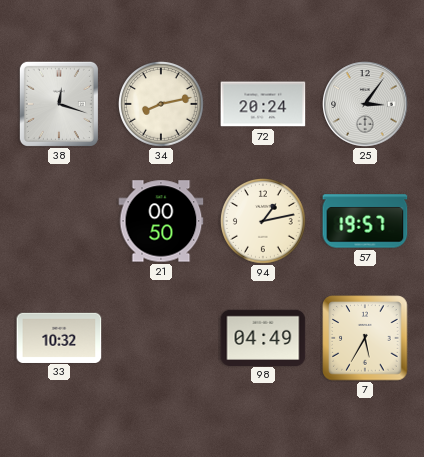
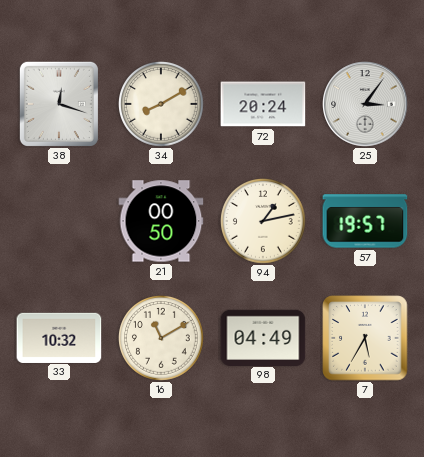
34: 8:13 -> 8:10 (162, 105)
16: none -> 11:10 (162, 339)
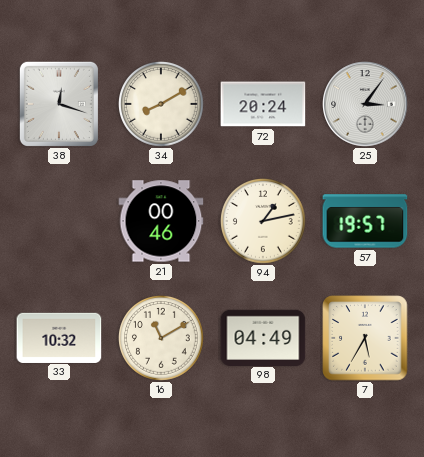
21: 00:50 -> 00:46 (161, 221)
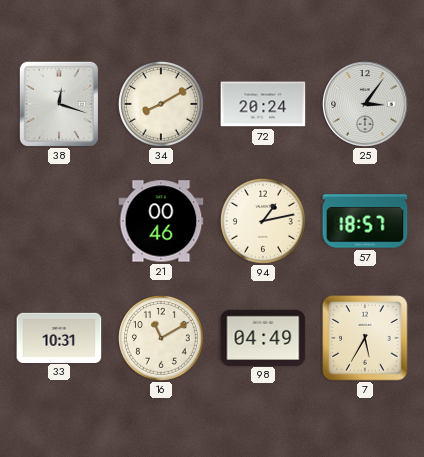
57: 19:57 -> 18:57 (365, 221)
33: 10:32 -> 10:31 (59, 337)
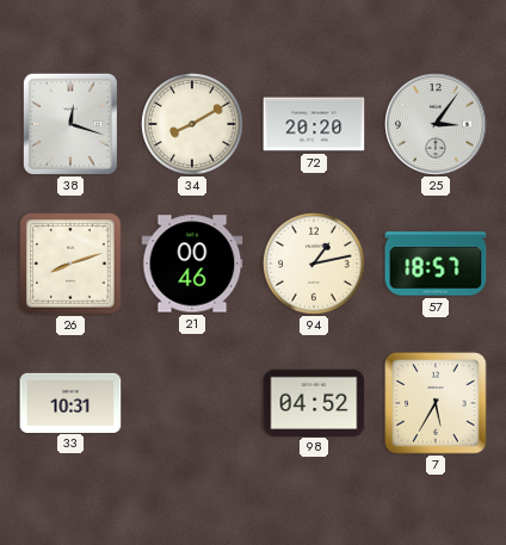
72: 20:24 -> 20:20 (314, 124)
26: none -> 8:12 (70, 264)
16: 11:10 -> none (162, 339)
98: 04:49 -> 04:52 (314, 402)
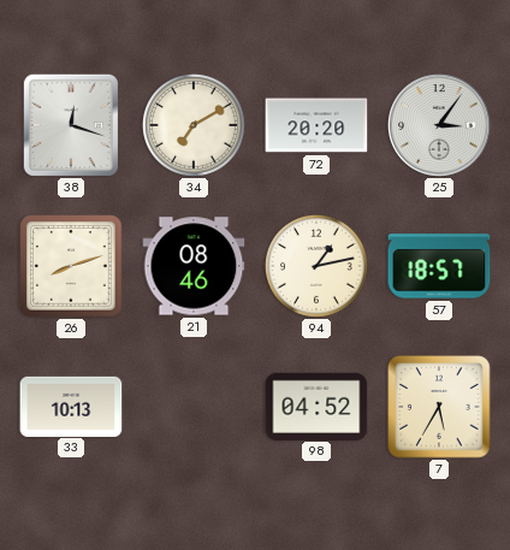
34: 8:10 -> 7:10 (195, 126)
21: 00:46 -> 08:46 (194, 266)
33: 10:31 -> 10:13 (71, 406)
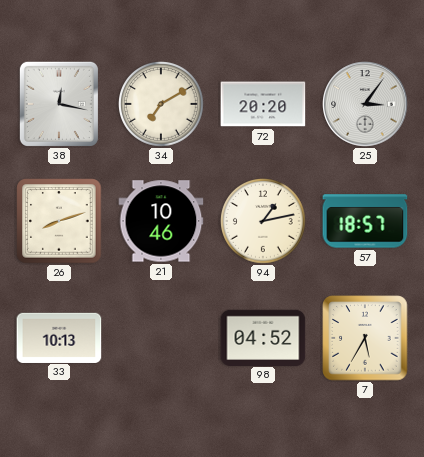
38: 12:18 -> 12:17 (59, 104)
21: 08:46 -> 10:46 (161, 221)
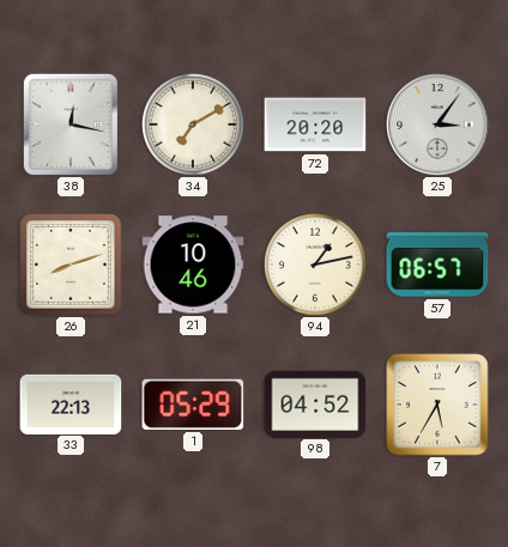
57: 18:57 -> 06:57 (437, 265)
33: 10:13 -> 22:13 (71, 403)
1: none -> 05:29 (193, 405)
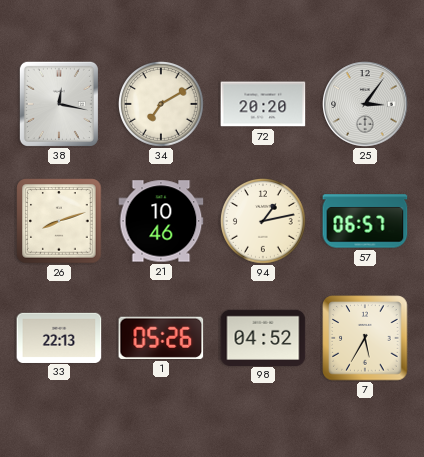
1: 05:29 -> 05:26 (161, 338)
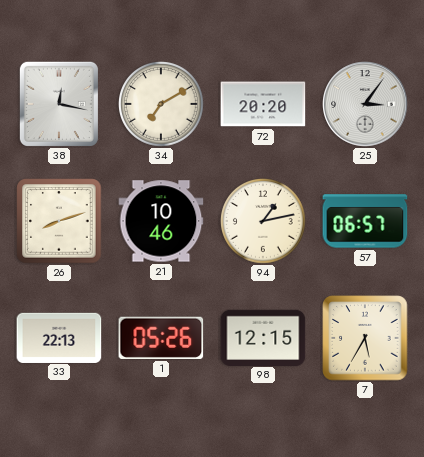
98: 04:52 -> 12:15 (263, 337)
